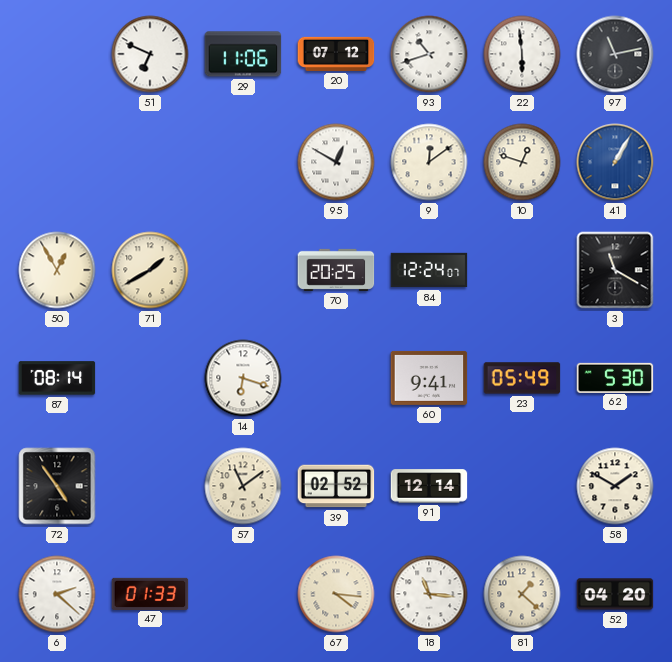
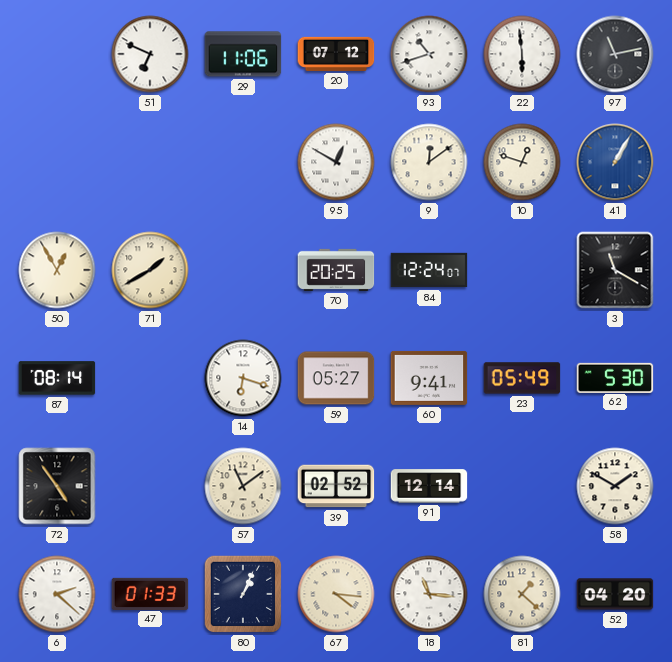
59: none -> 05:27 (336, 378)
80: none -> 1:04 (243, 594)
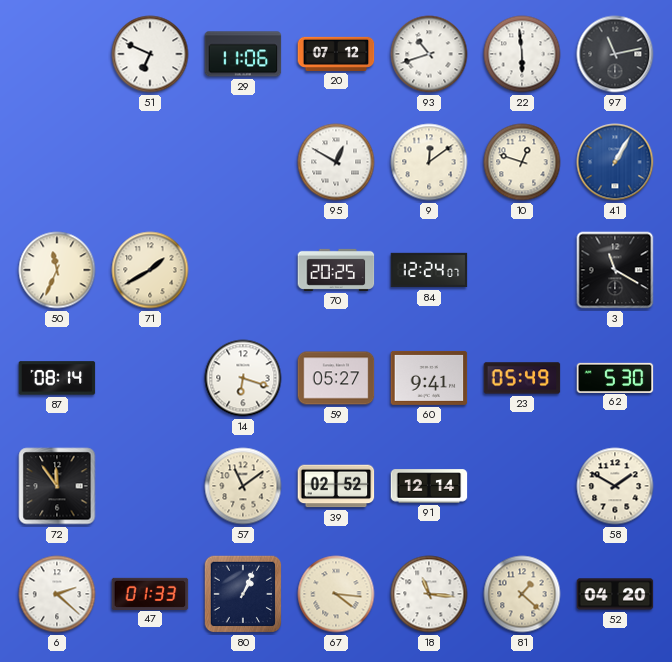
50: 12:55 -> 11:34 (57, 270)
72: 4:54 -> 11:54 (57, 486)
